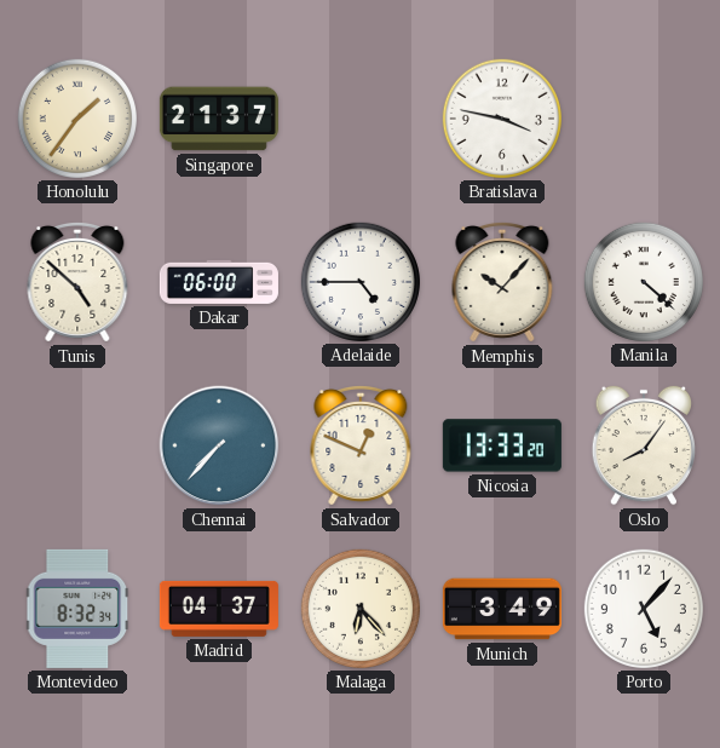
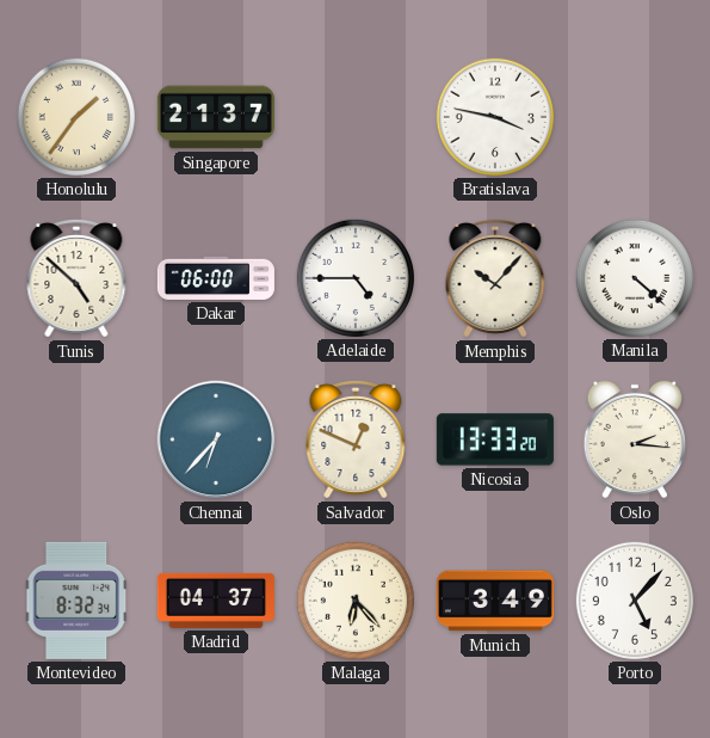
Chennai: 7:37 -> 6:37 (216, 439)
Oslo: 8:06 -> 2:16 (634, 439)
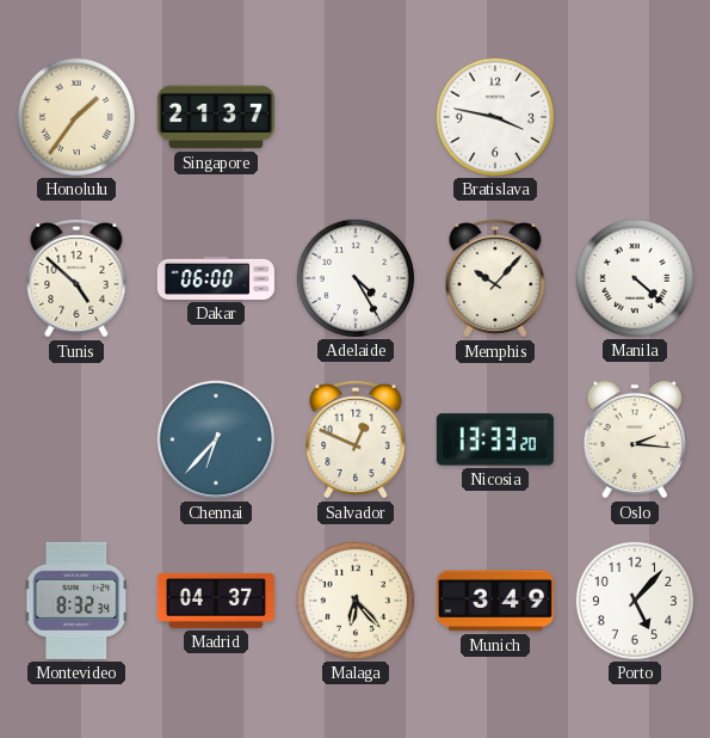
Adelaide: 4:45 -> 4:25 (356, 278)
